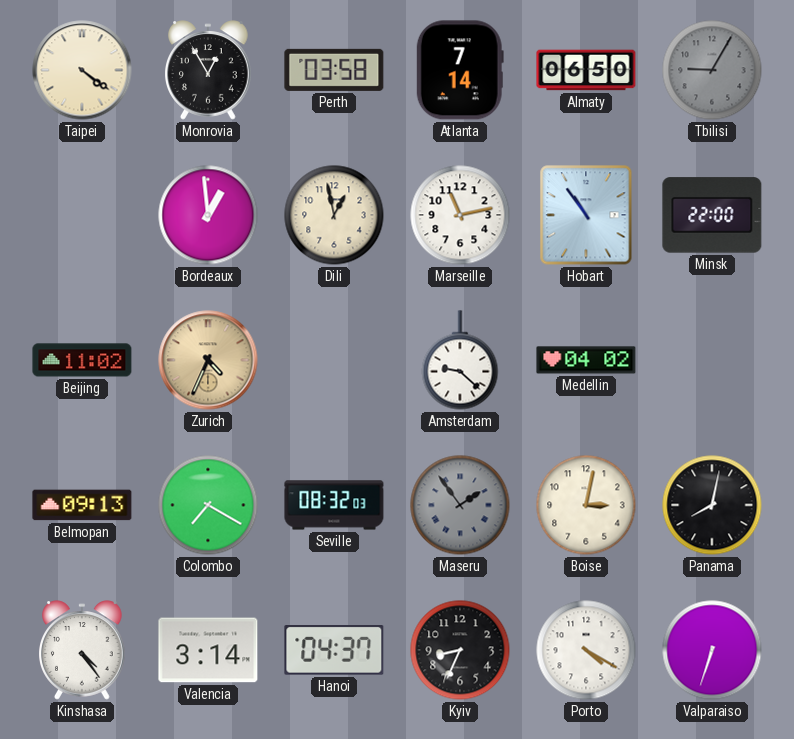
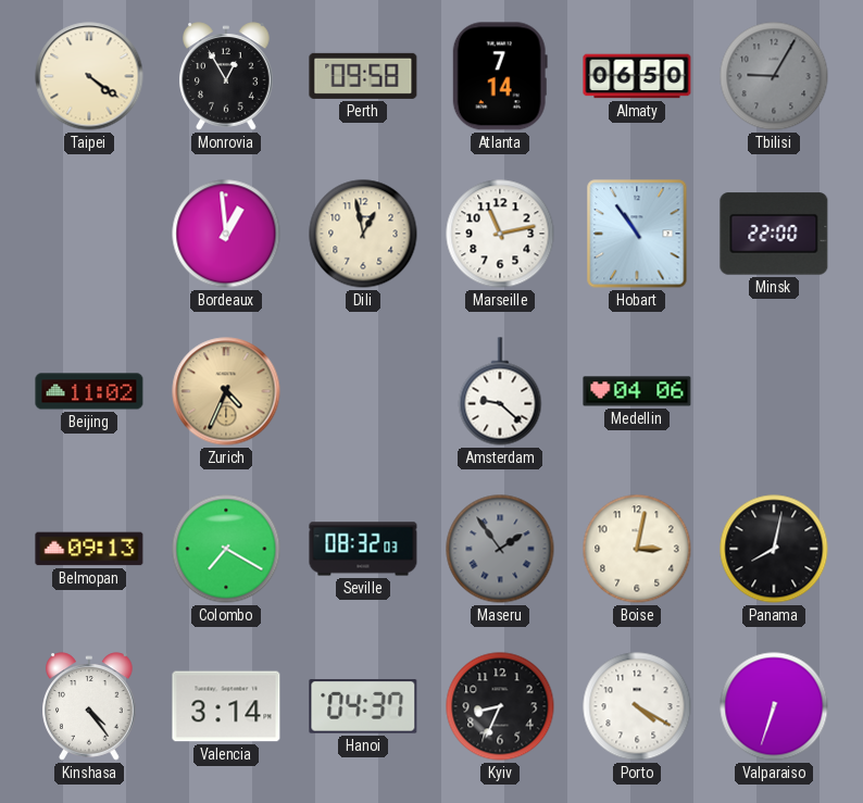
Perth: 03:58 -> 09:58 (363, 76)
Medellin: 04:02 -> 04:06 (637, 391)
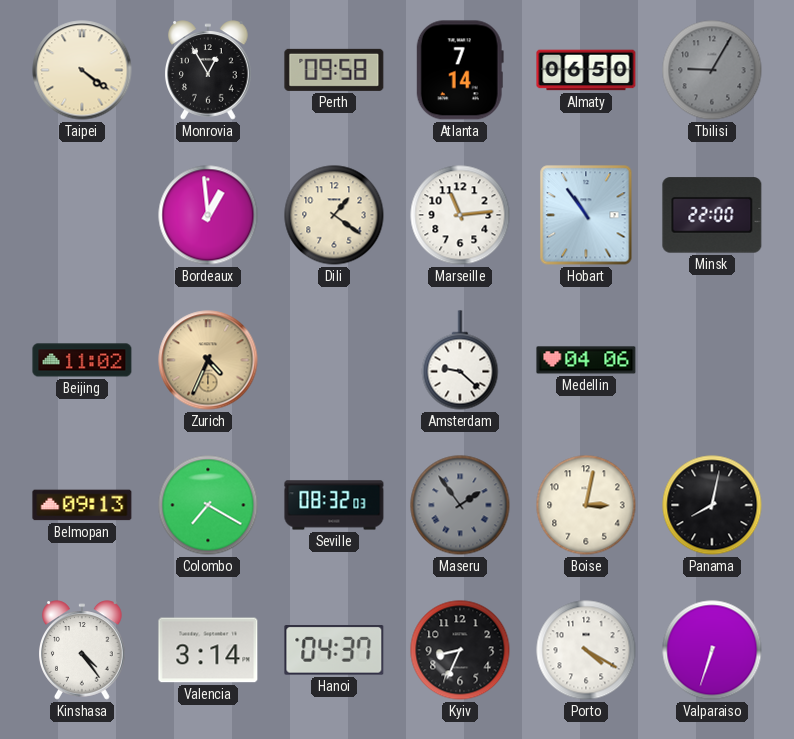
Dili: 12:58 -> 1:21 (334, 215)
Marseille: 11:13 -> 11:14 (460, 215)
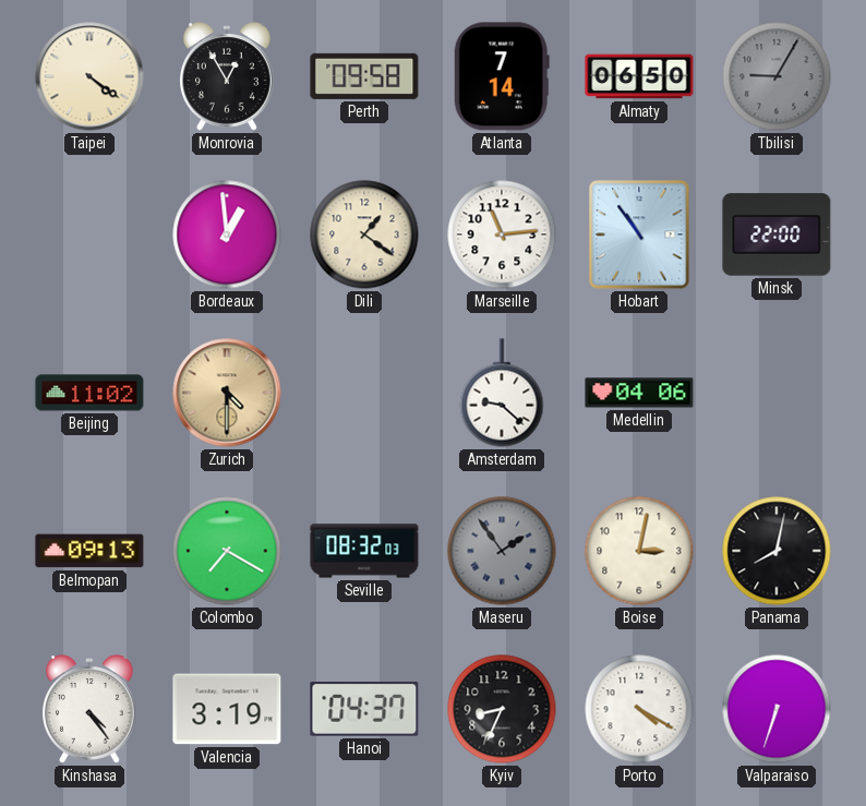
Zurich: 4:34 -> 4:30 (227, 393)
Valencia: 3:14 -> 3:19 (227, 709)
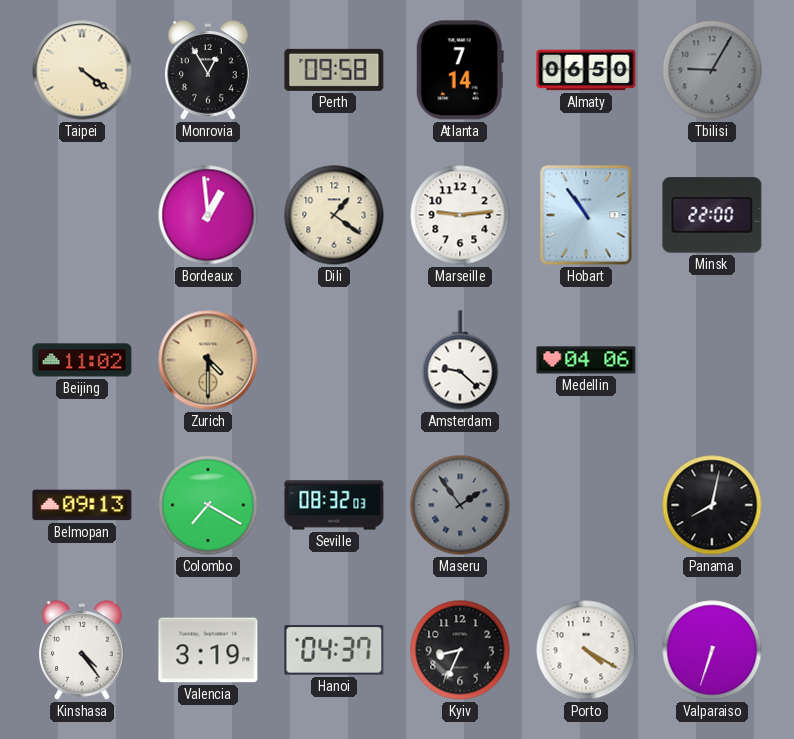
Marseille: 11:14 -> 9:14 (460, 215)
Boise: 3:02 -> none (639, 551)
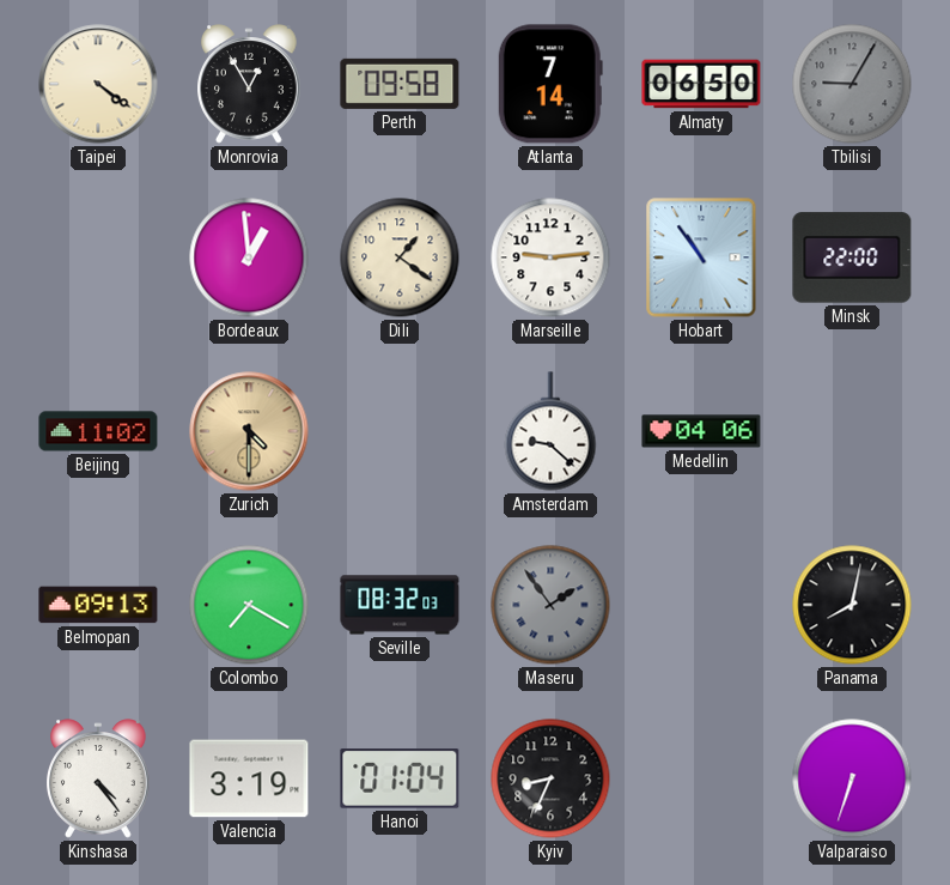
Hanoi: 04:37 -> 01:04 (400, 778)
Porto: 4:20 -> none (586, 650)
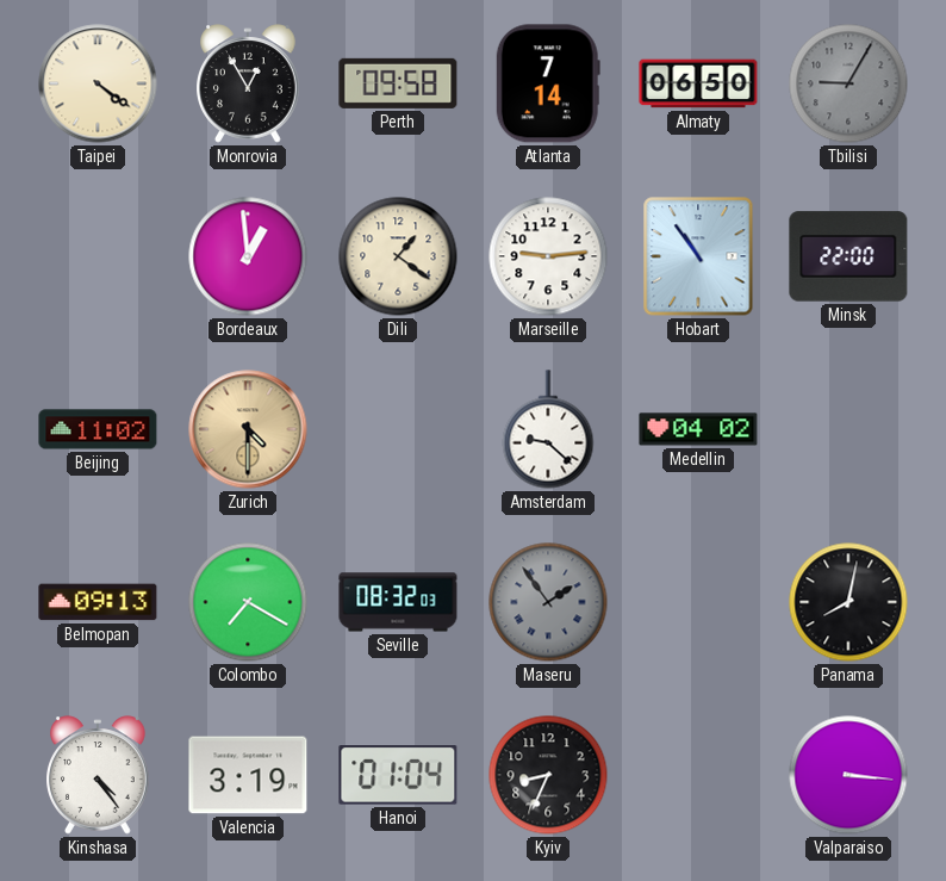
Medellin: 04:06 -> 04:02 (698, 429)
Valparaiso: 6:33 -> 3:16 (848, 775)
